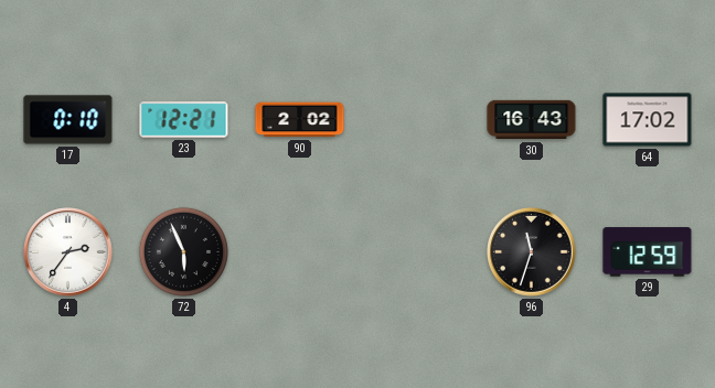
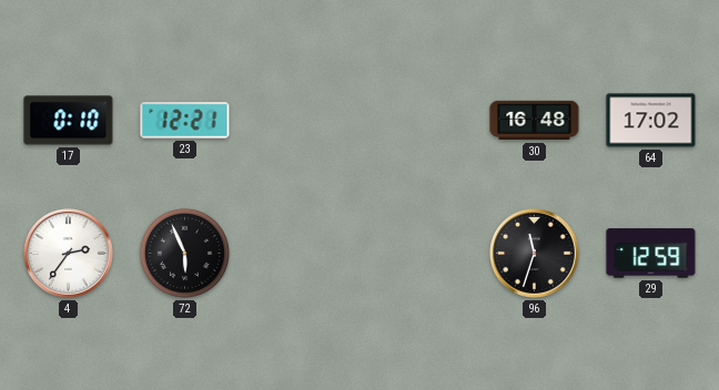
90: 2:02 -> none (300, 120)
30: 16:43 -> 16:48 (535, 121)
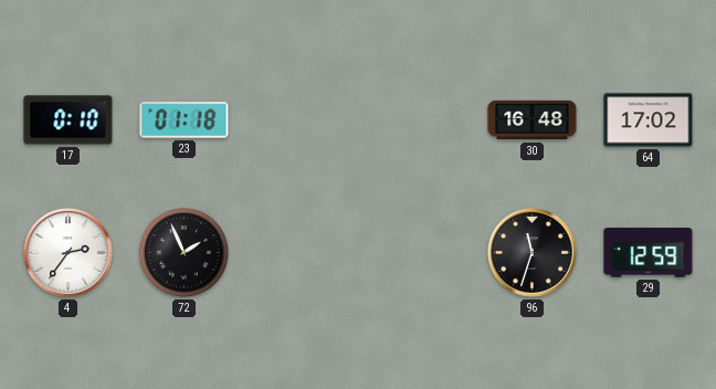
23: 12:21 -> 01:18 (185, 120)
72: 5:56 -> 1:56 (183, 252)
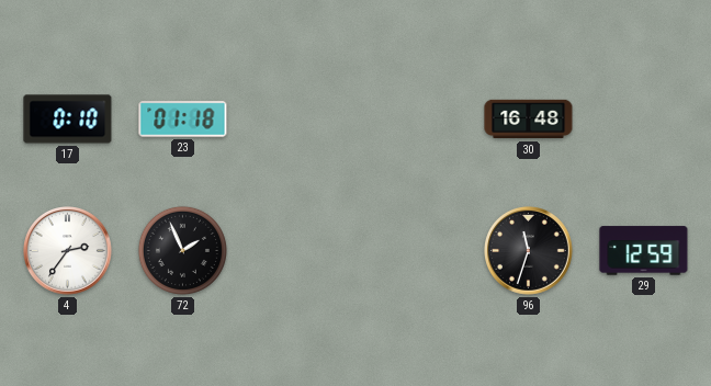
64: 17:02 -> none (649, 120)
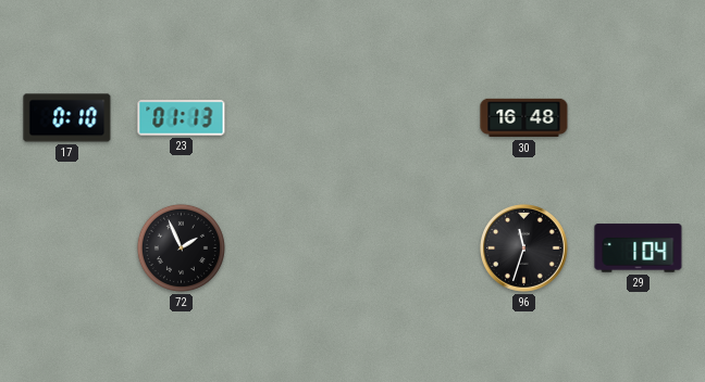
23: 01:18 -> 01:13 (182, 118)
4: 2:36 -> none (68, 251)
29: 12:59 -> 1:04 (639, 249)
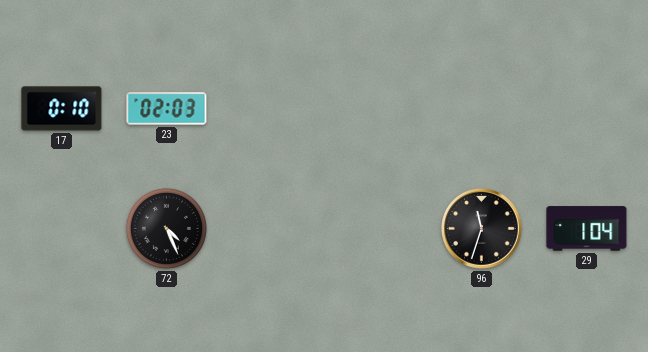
23: 01:13 -> 02:03 (167, 109)
30: 16:48 -> none (524, 118)
72: 1:56 -> 4:26 (166, 228)
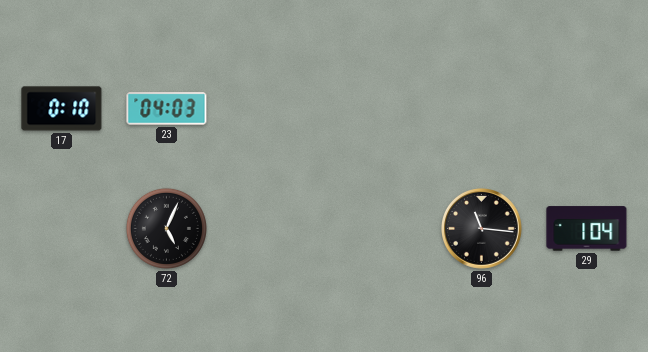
23: 02:03 -> 04:03 (167, 109)
72: 4:26 -> 5:04 (166, 228)
96: 11:33 -> 11:16 (482, 229)
